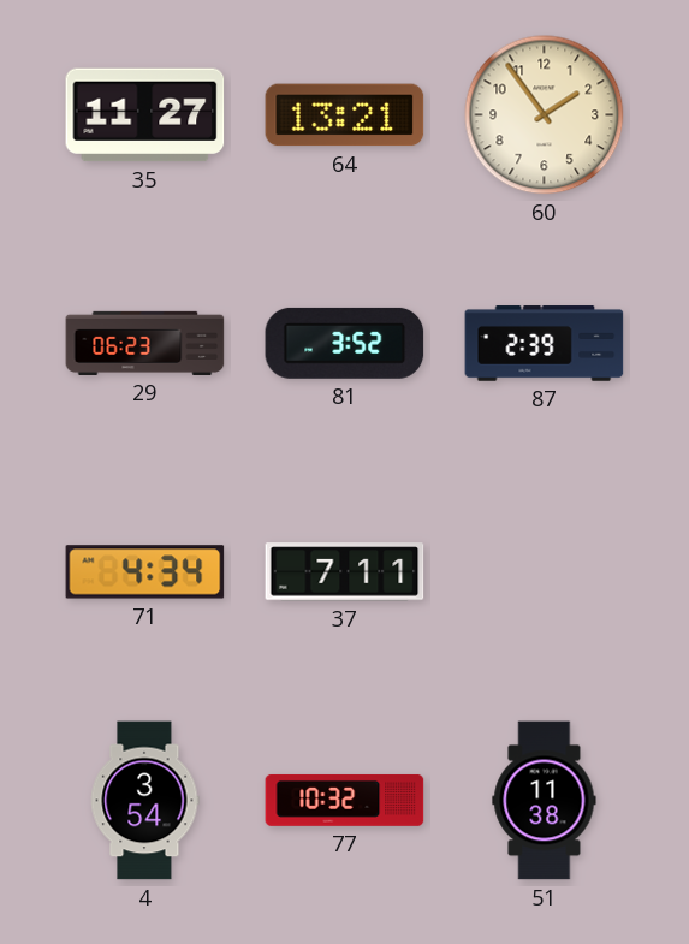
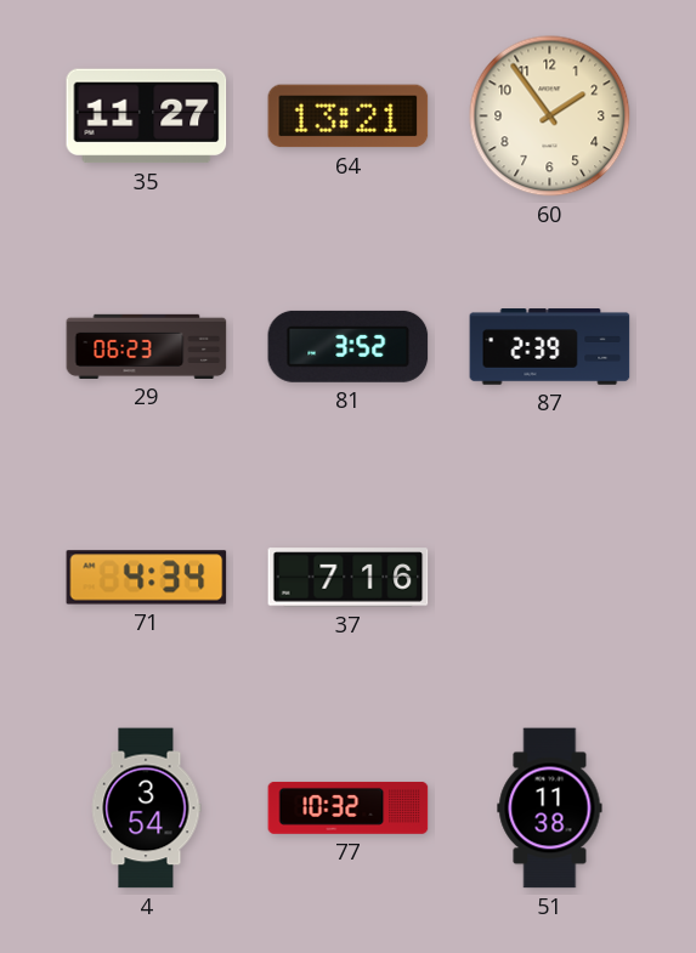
37: 7:11 -> 7:16 (349, 578)
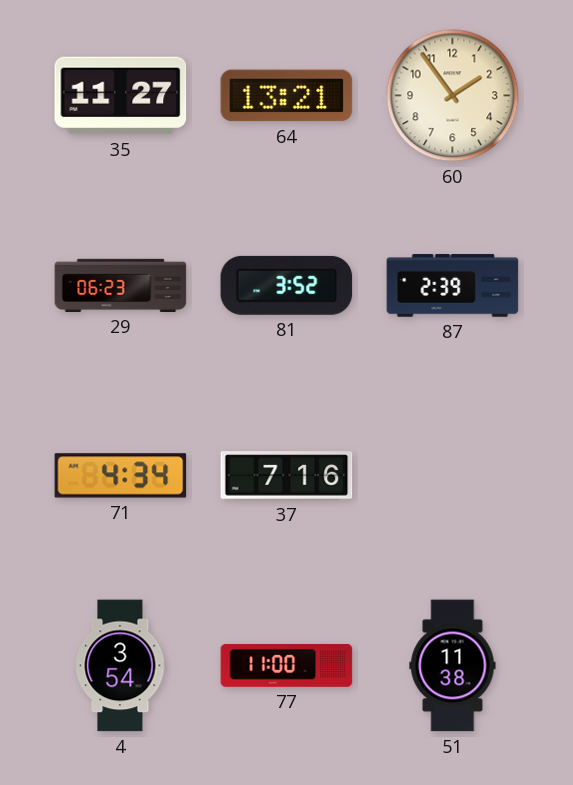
77: 10:32 -> 11:00 (287, 665)
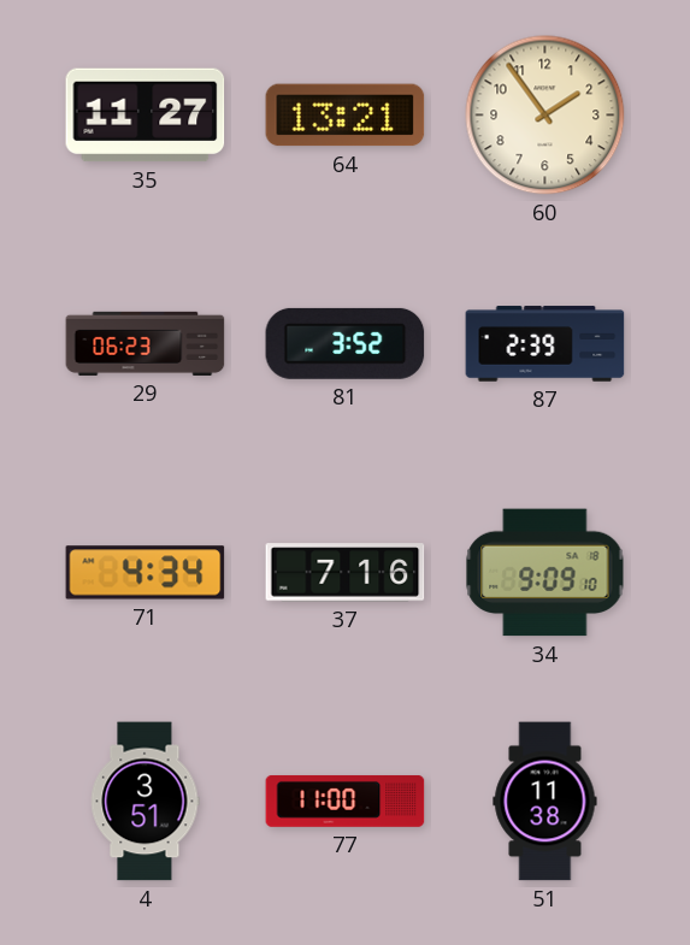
34: none -> 9:09 (545, 573)
4: 3:54 -> 3:51 (145, 802)
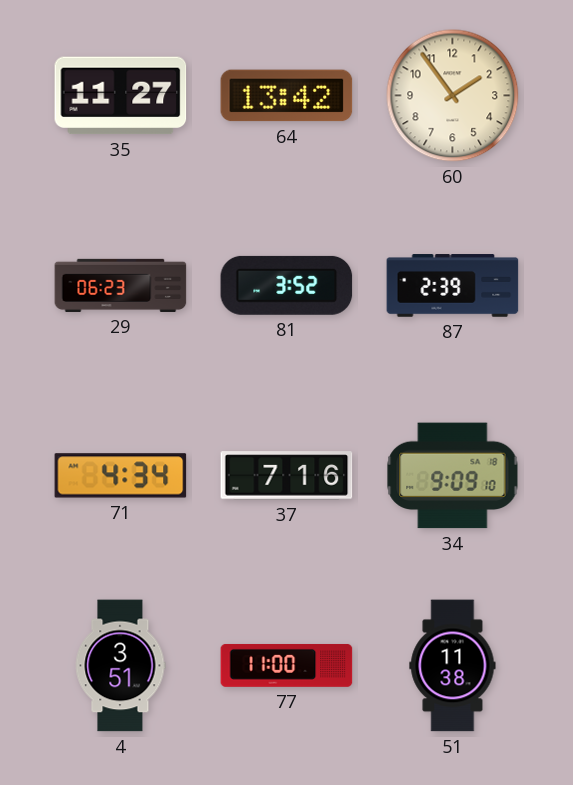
64: 13:21 -> 13:42 (287, 96)
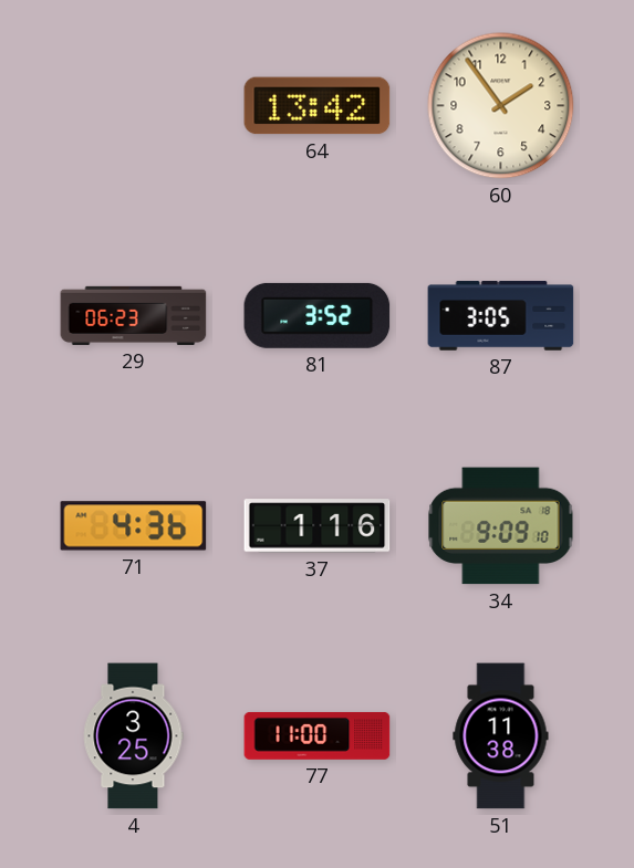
35: 11:27 -> none (121, 96)
87: 2:39 -> 3:05 (501, 316)
71: 4:34 -> 4:36 (134, 526)
37: 7:16 -> 1:16 (318, 526)
4: 3:51 -> 3:25 (133, 736)
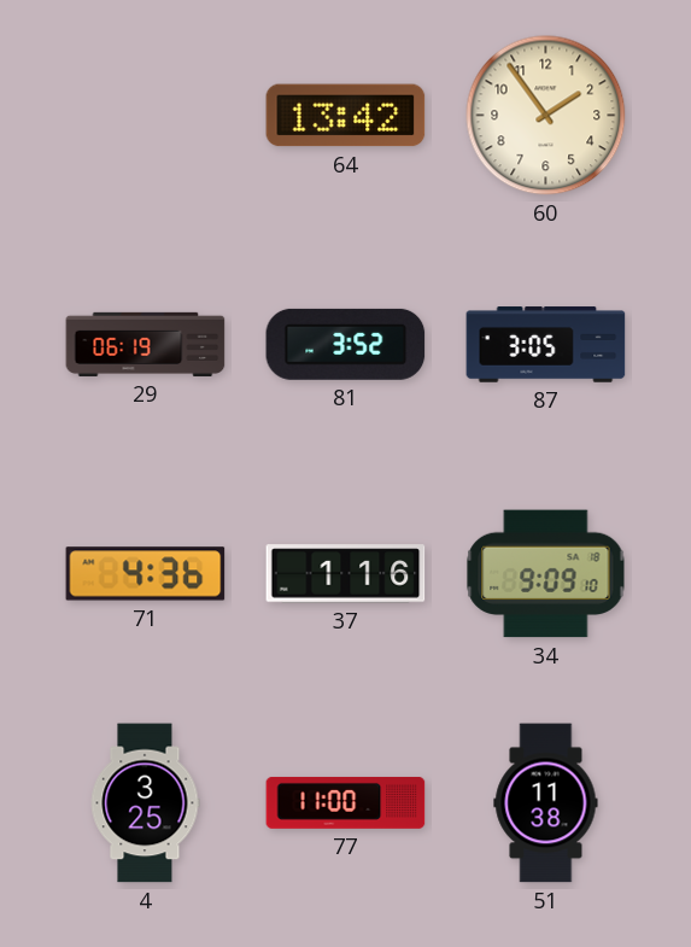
29: 06:23 -> 06:19 (146, 344)
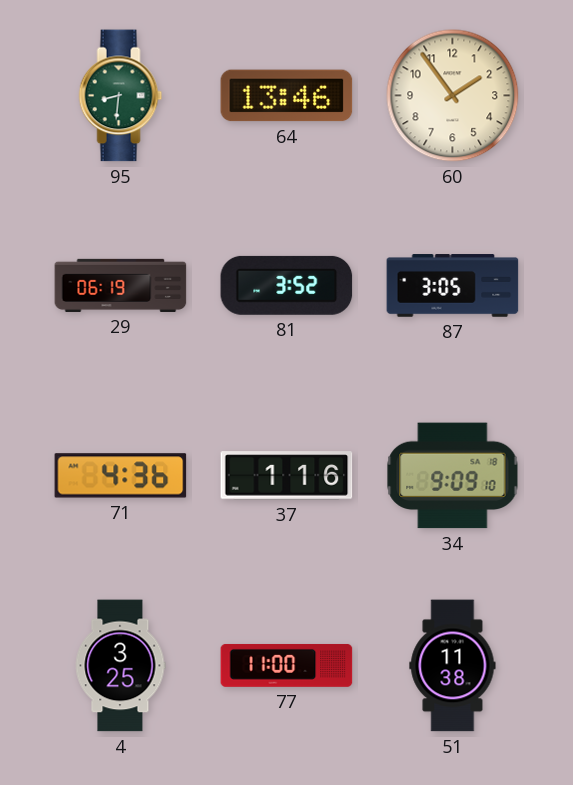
95: none -> 8:31 (121, 96)
64: 13:42 -> 13:46 (287, 96)
